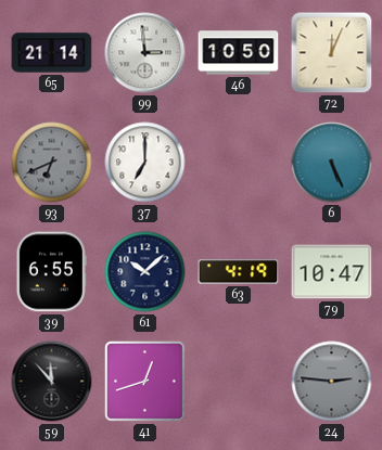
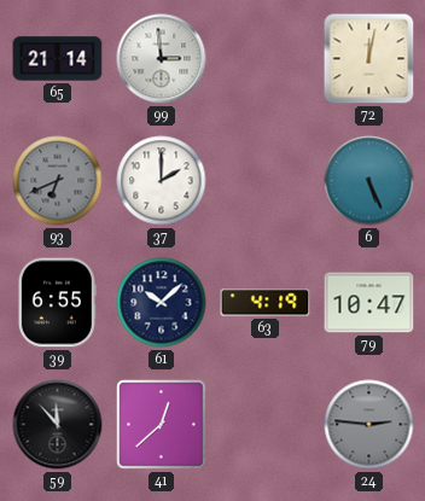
46: 10:50 -> none (239, 53)
72: 12:04 -> 12:02 (369, 59)
37: 7:00 -> 2:00 (162, 181)
41: 12:42 -> 12:38 (161, 424)
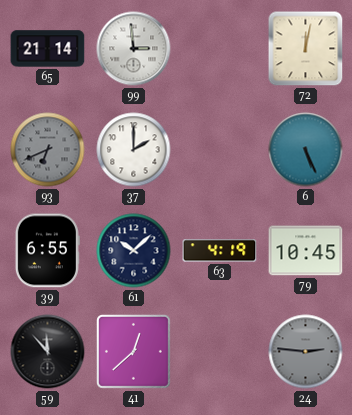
79: 10:47 -> 10:45 (306, 251)
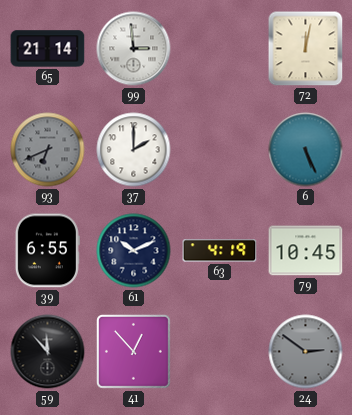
61: 10:08 -> 10:11 (134, 251)
41: 12:38 -> 12:53 (133, 351)
24: 2:46 -> 2:51 (306, 352)
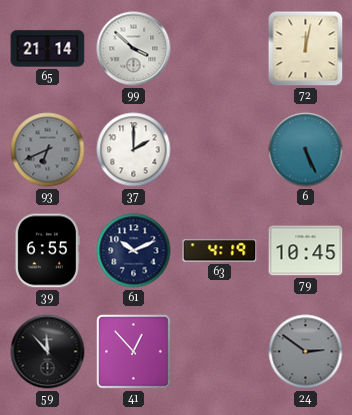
99: 2:59 -> 3:52 (134, 49)
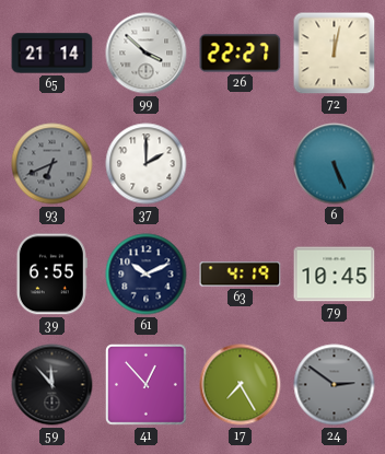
26: none -> 22:27 (241, 54)
17: none -> 7:25 (241, 385)
